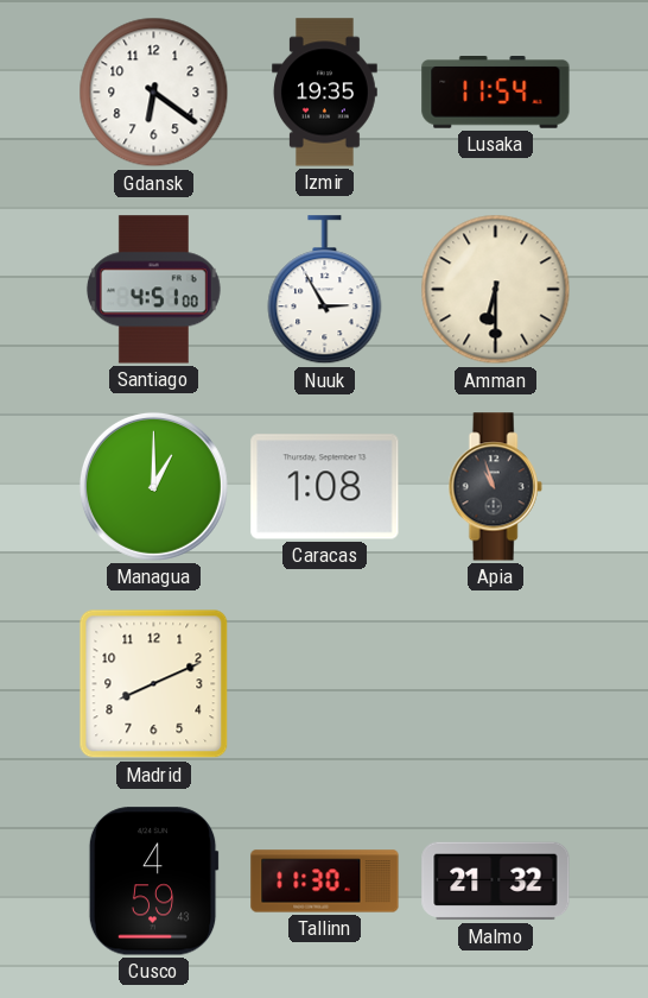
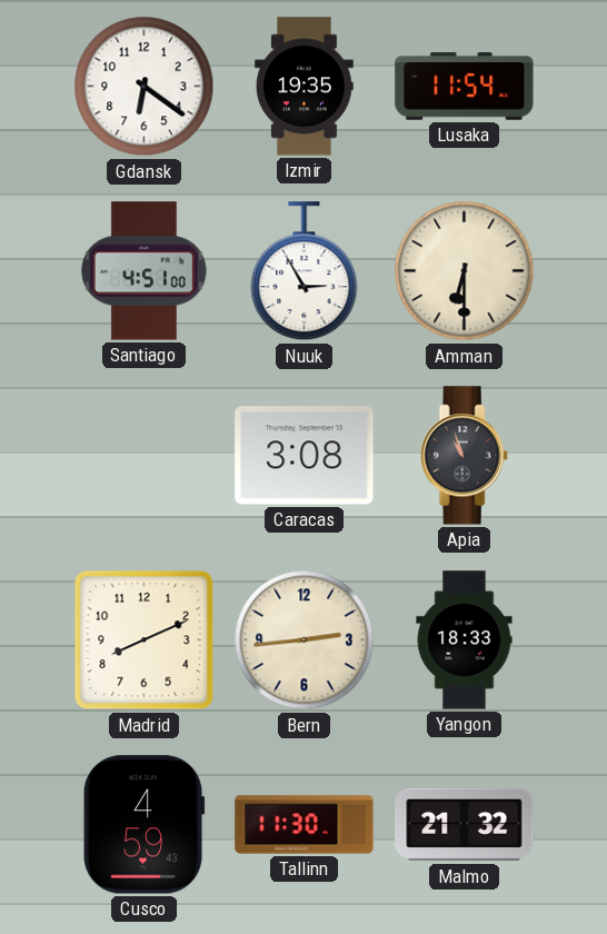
Managua: 1:00 -> none (153, 486)
Caracas: 1:08 -> 3:08 (305, 456)
Bern: none -> 2:44 (305, 640)
Yangon: none -> 18:33 (465, 640)
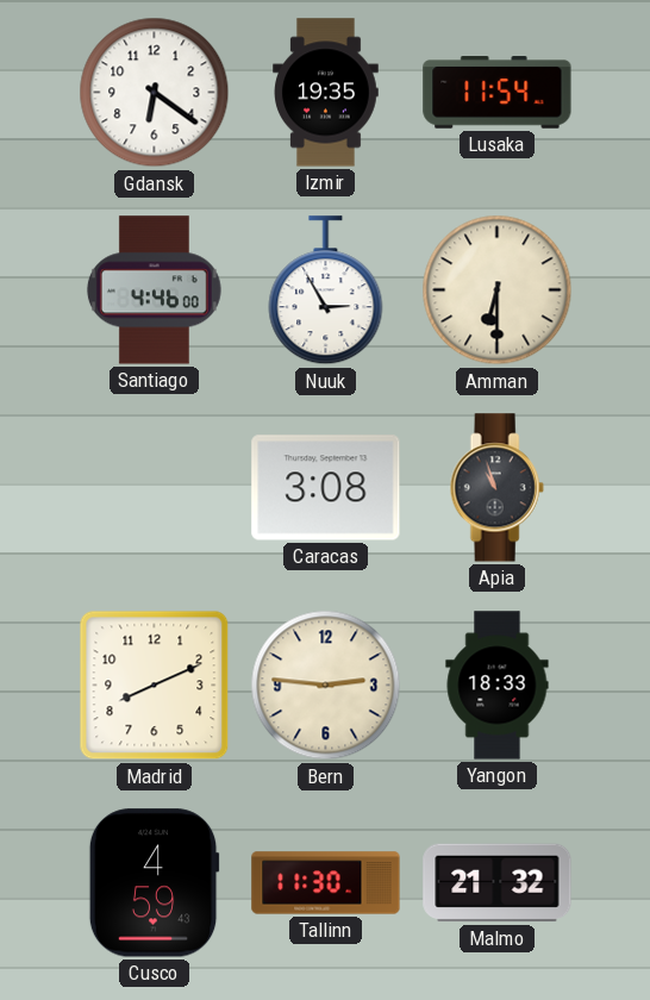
Santiago: 4:51 -> 4:46 (154, 290)
Bern: 2:44 -> 2:46 (326, 686)
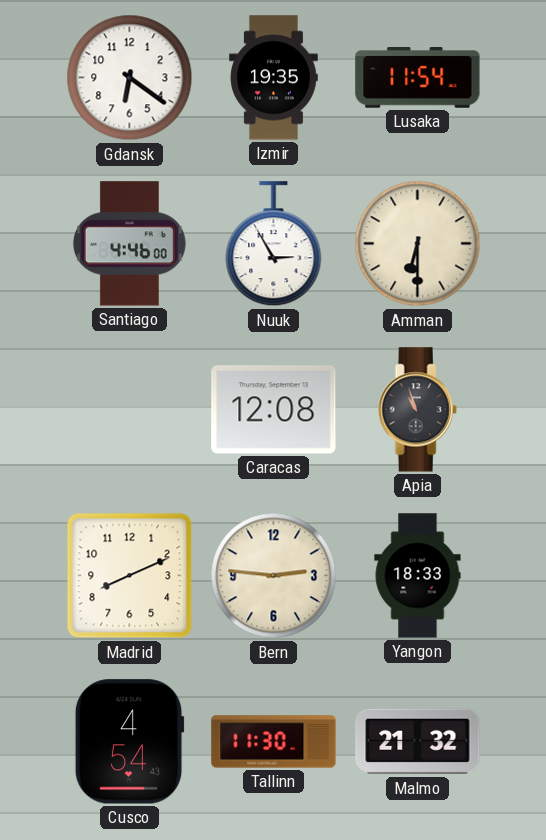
Caracas: 3:08 -> 12:08 (274, 410)
Cusco: 4:59 -> 4:54 (129, 742)
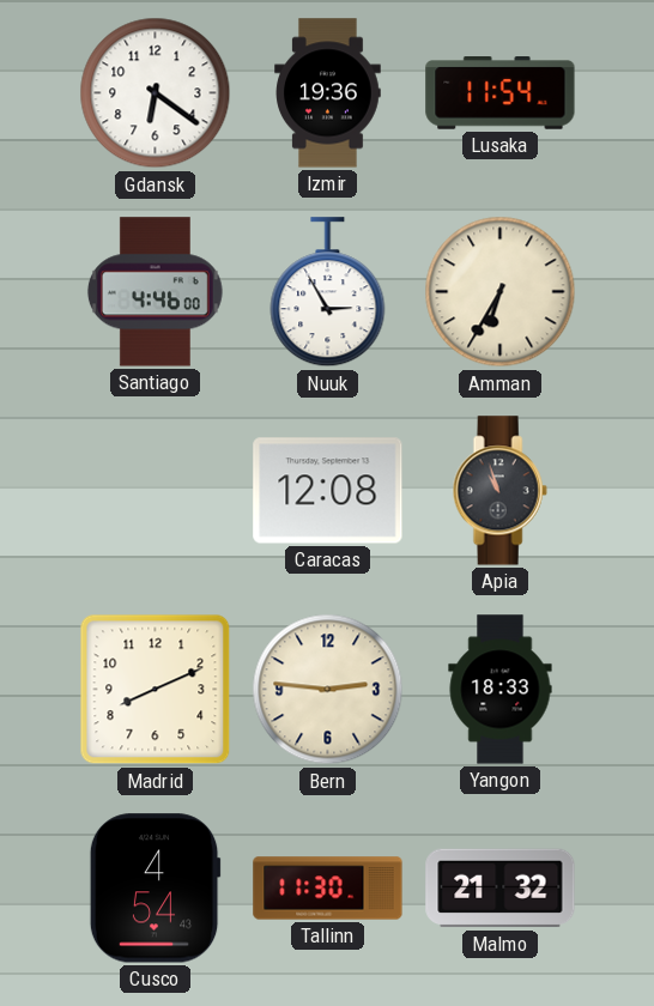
Izmir: 19:35 -> 19:36 (328, 93)
Amman: 6:30 -> 6:35 (501, 292)
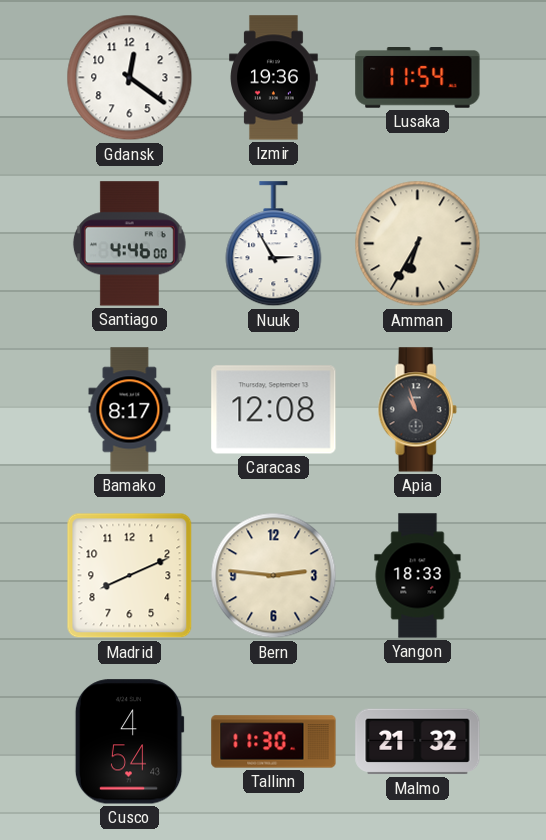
Gdansk: 6:21 -> 12:21 (130, 78)
Bamako: none -> 8:17 (130, 410)
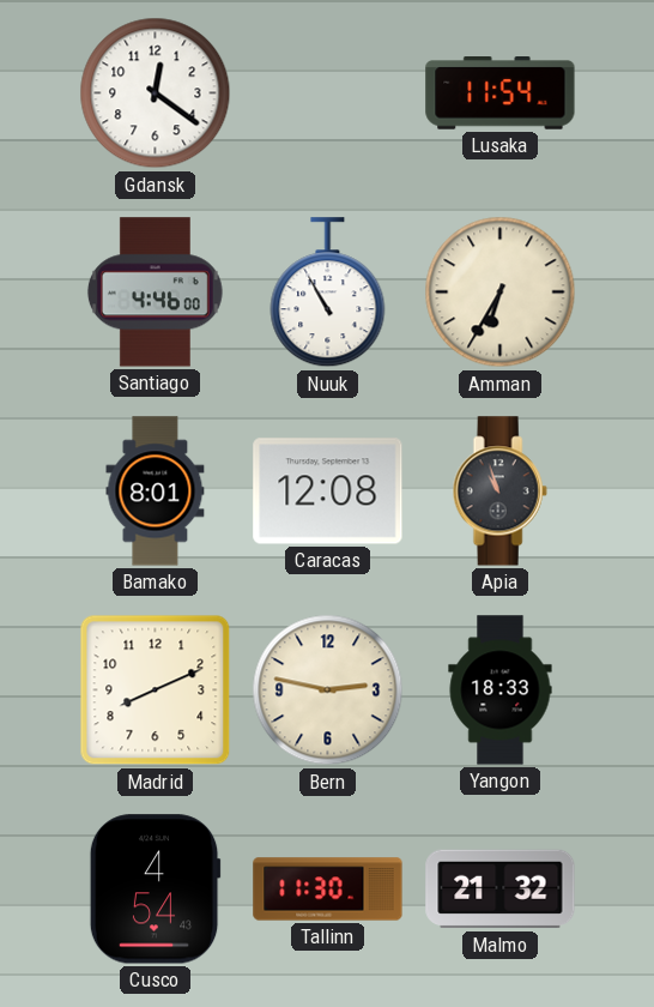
Izmir: 19:36 -> none (274, 78)
Nuuk: 2:55 -> 10:55 (328, 293)
Bamako: 8:17 -> 8:01 (156, 492)
Bern: 2:46 -> 2:47 (328, 691)
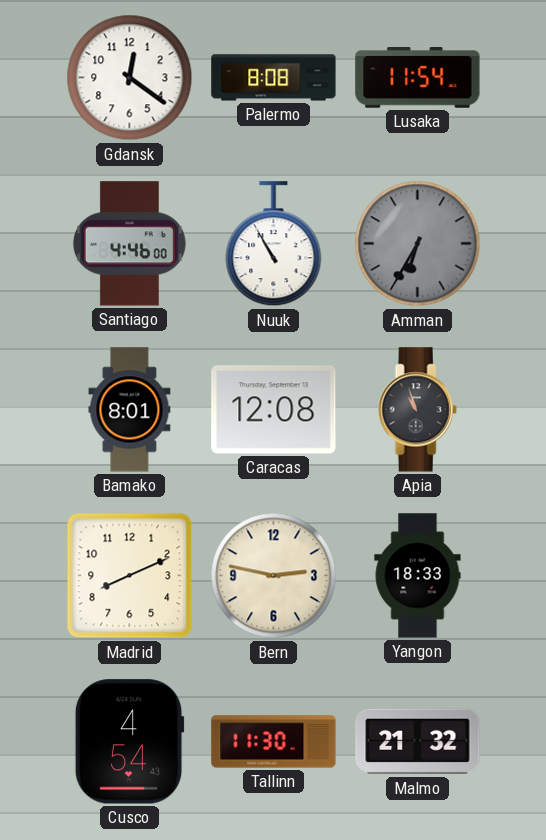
Palermo: none -> 8:08 (274, 78)
Amman dial: cream -> grey (418, 244)
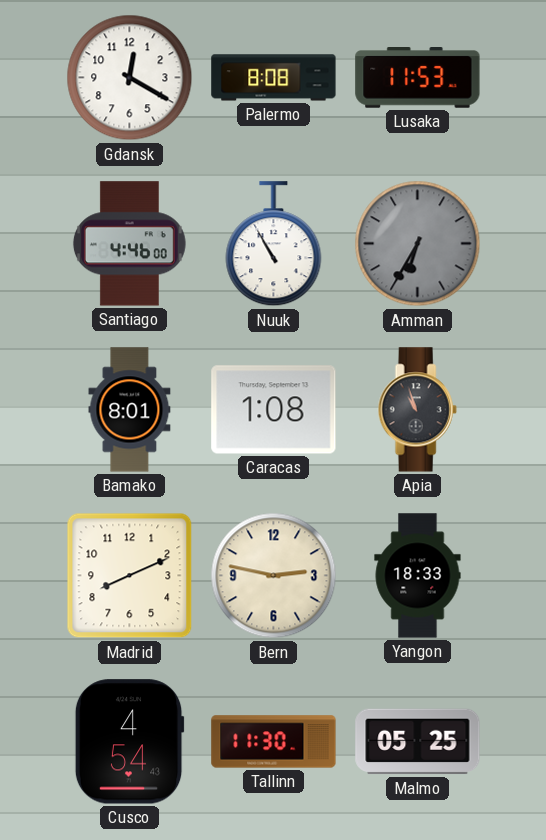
Gdansk: 12:21 -> 12:20 (130, 78)
Lusaka: 11:54 -> 11:53 (418, 78)
Caracas: 12:08 -> 1:08 (274, 410)
Malmo: 21:32 -> 05:25 (418, 742)
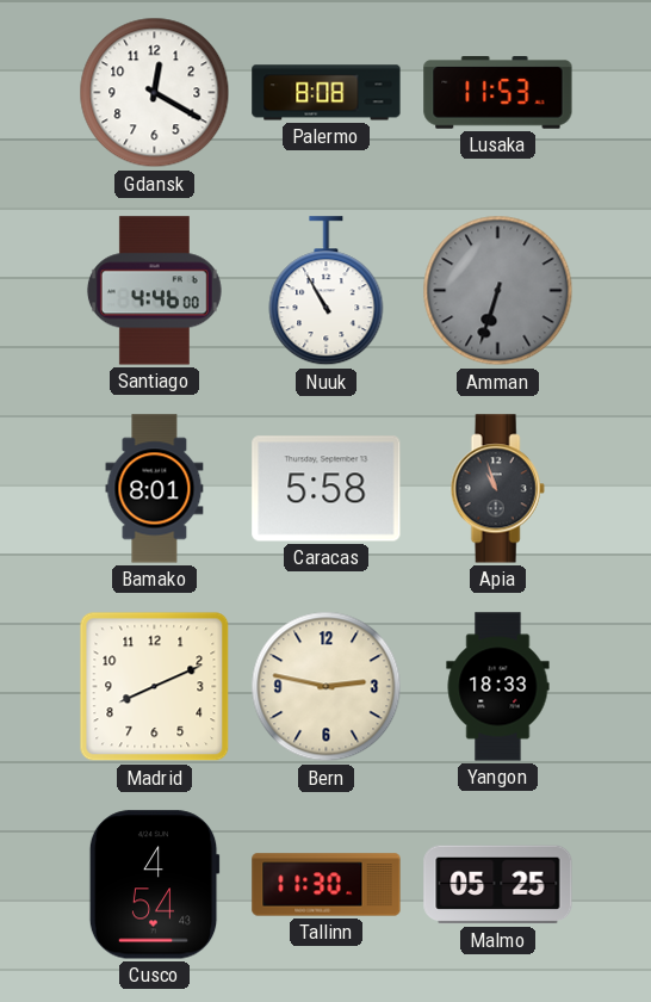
Amman: 6:35 -> 6:33 (498, 291)
Caracas: 1:08 -> 5:58 (327, 489)
